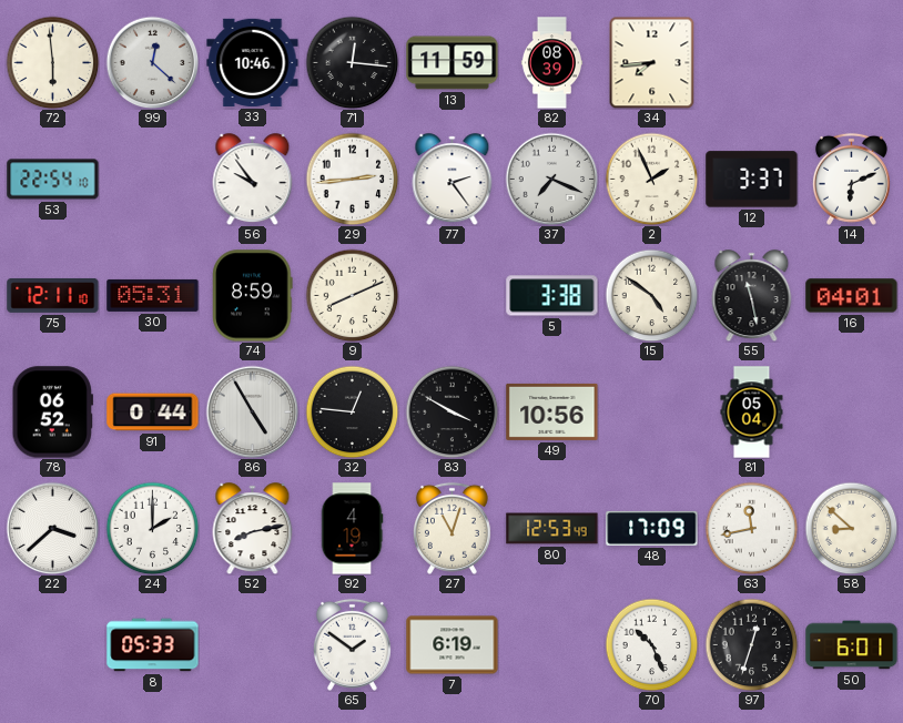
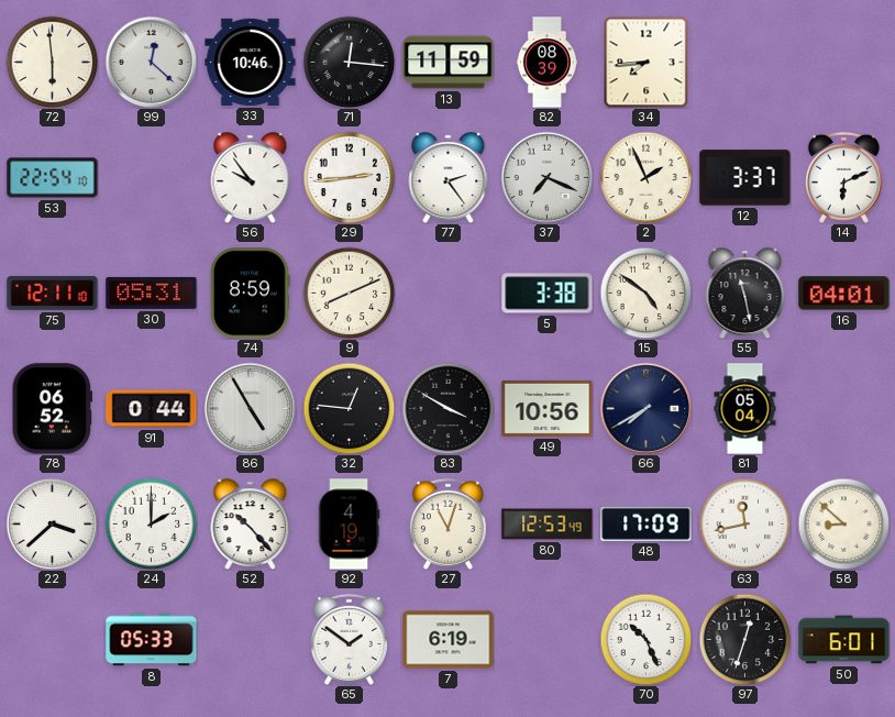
66: none -> 7:40 (645, 408)
52: 8:13 -> 10:23 (251, 525)
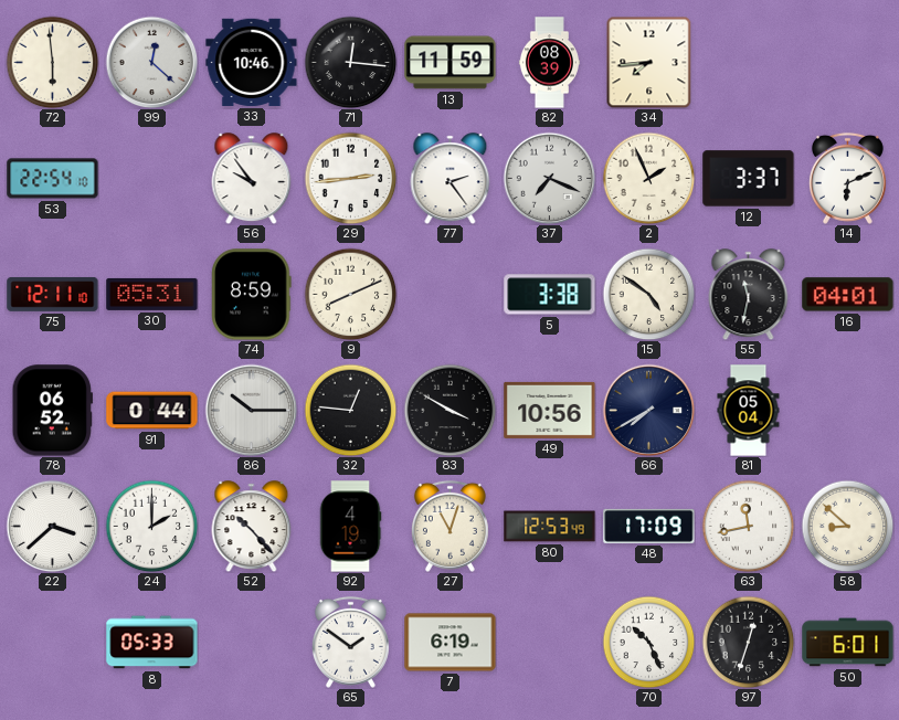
55: 11:28 -> 11:32 (749, 295)
86: 4:55 -> 10:15 (251, 410)
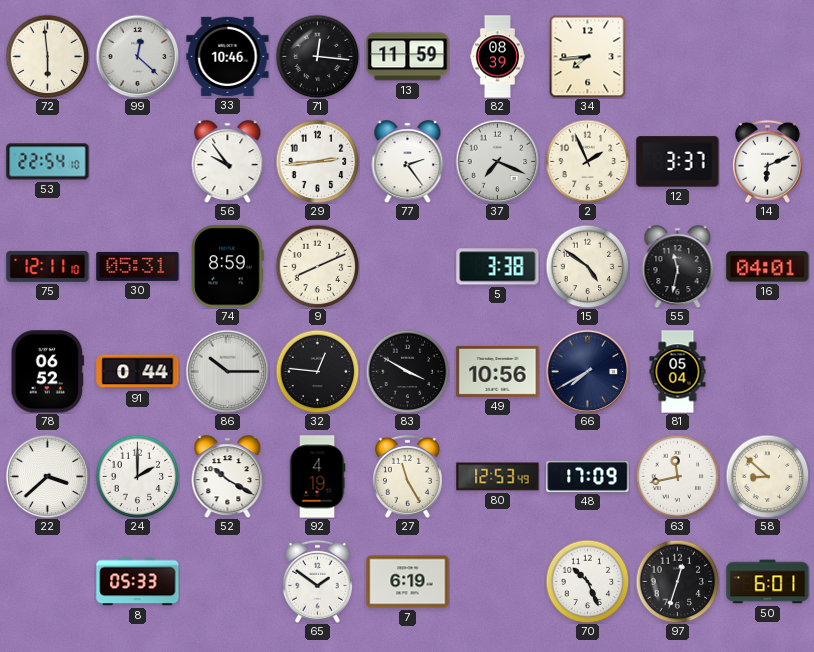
52: 10:23 -> 10:20 (228, 477)
27: 11:03 -> 11:25 (407, 476)
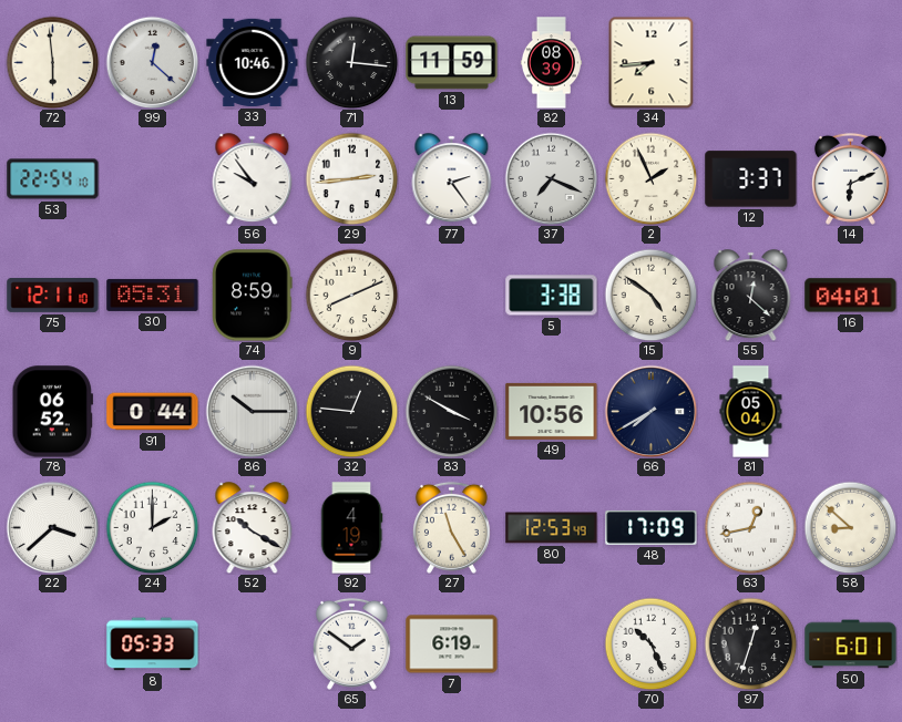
55: 11:32 -> 12:22 (751, 296)
63: 11:43 -> 12:43 (750, 527)
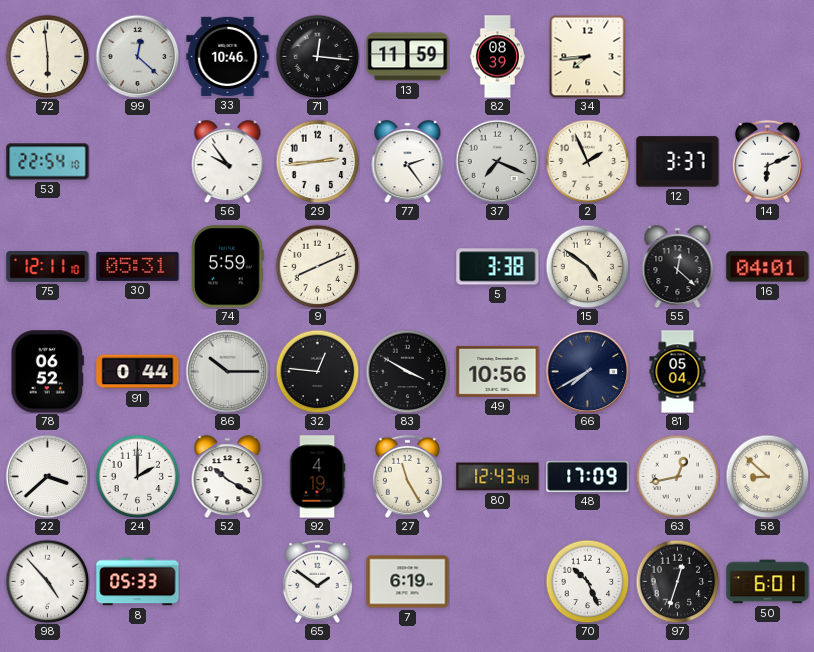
74: 8:59 -> 5:59 (228, 267)
80: 12:53 -> 12:43 (498, 477)
98: none -> 4:53 (47, 581)
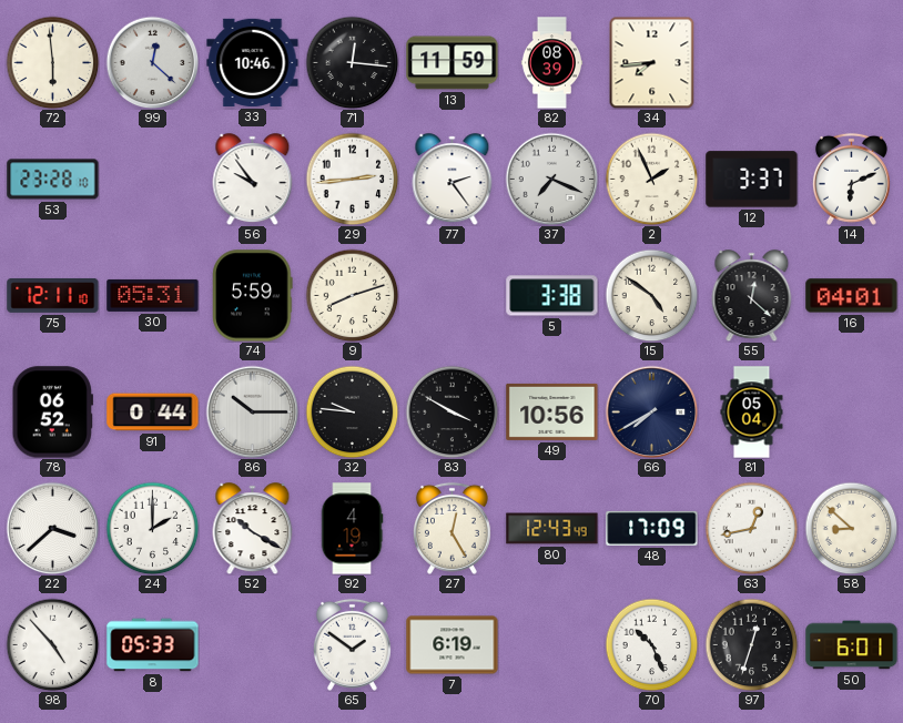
53: 22:54 -> 23:28 (53, 180)
9: 8:11 -> 8:12 (352, 295)
32: 12:46 -> 9:46 (352, 411)
27: 11:25 -> 12:25 (451, 528)
